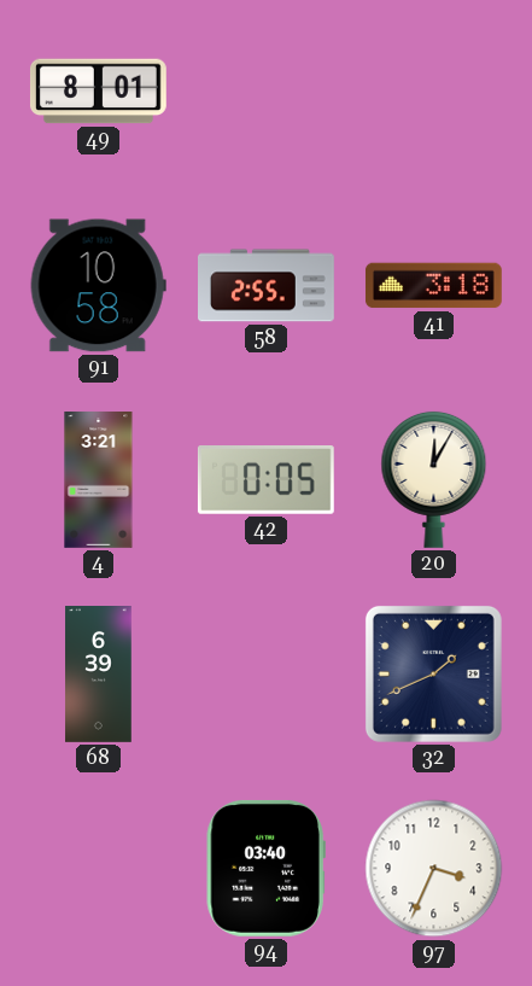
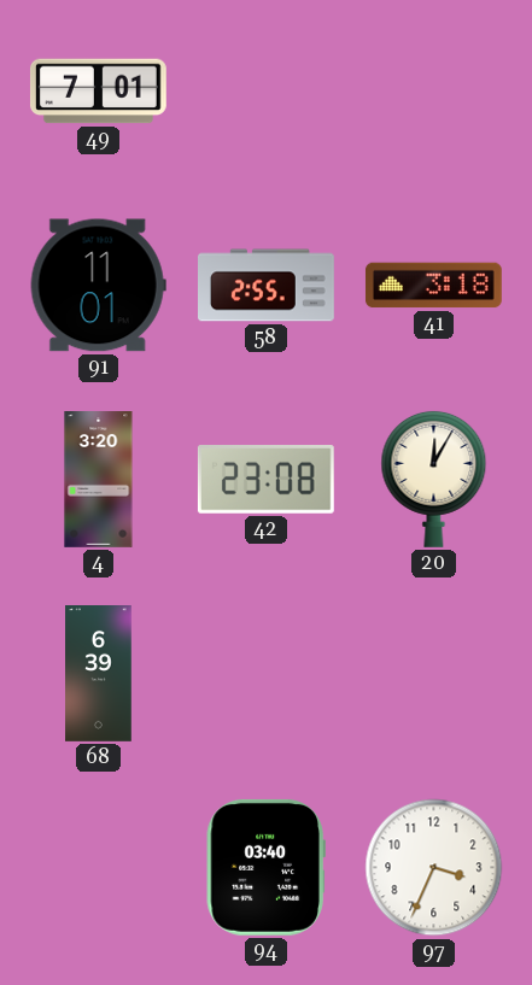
49: 8:01 -> 7:01 (98, 92)
91: 10:58 -> 11:01 (98, 286)
4: 3:21 -> 3:20 (99, 480)
42: 0:05 -> 23:08 (265, 480)
32: 1:41 -> none (433, 673)
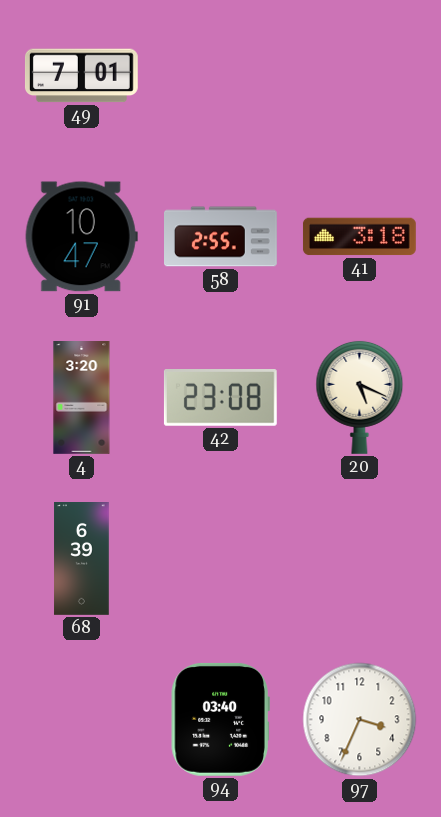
91: 11:01 -> 10:47 (81, 237)
20: 12:05 -> 5:19 (360, 397)
